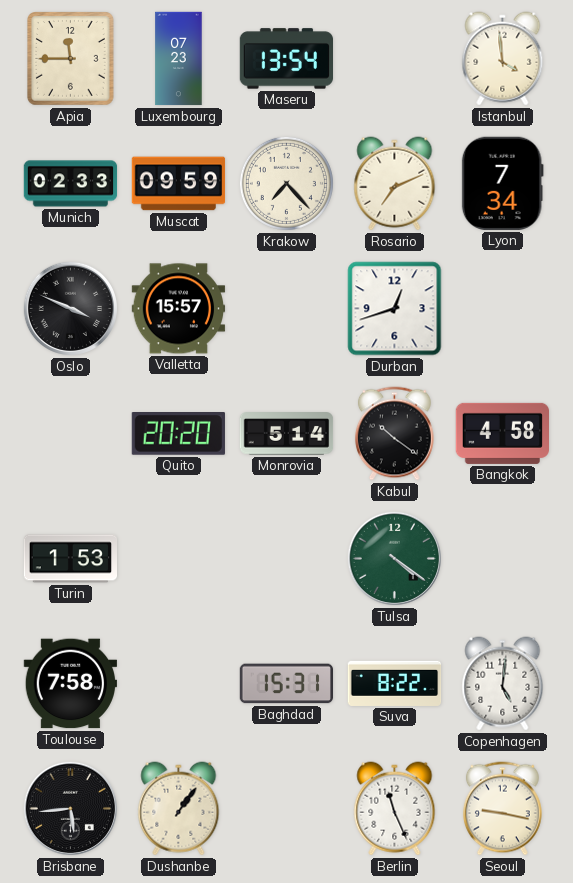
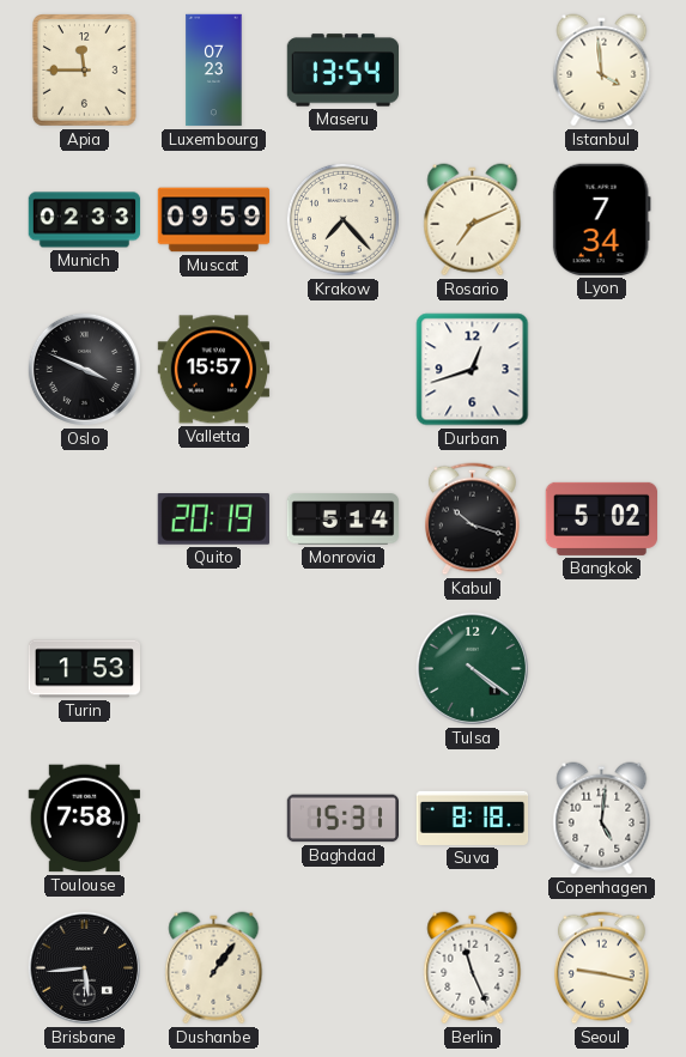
Quito: 20:20 -> 20:19 (213, 520)
Kabul: 10:21 -> 10:18 (472, 520)
Bangkok: 4:58 -> 5:02 (601, 518)
Suva: 8:22 -> 8:18 (473, 818)
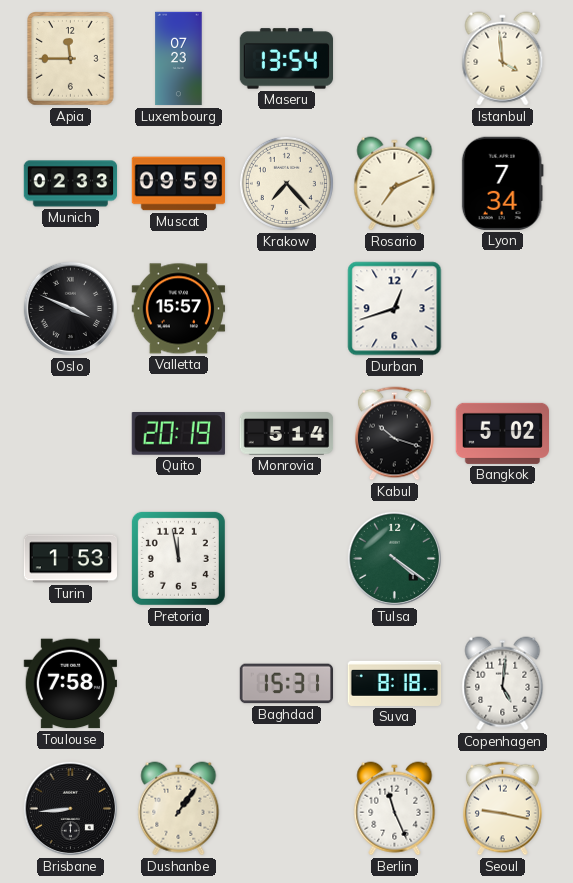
Pretoria: none -> 11:58 (178, 558)
Brisbane: 5:44 -> 8:44 (70, 808)
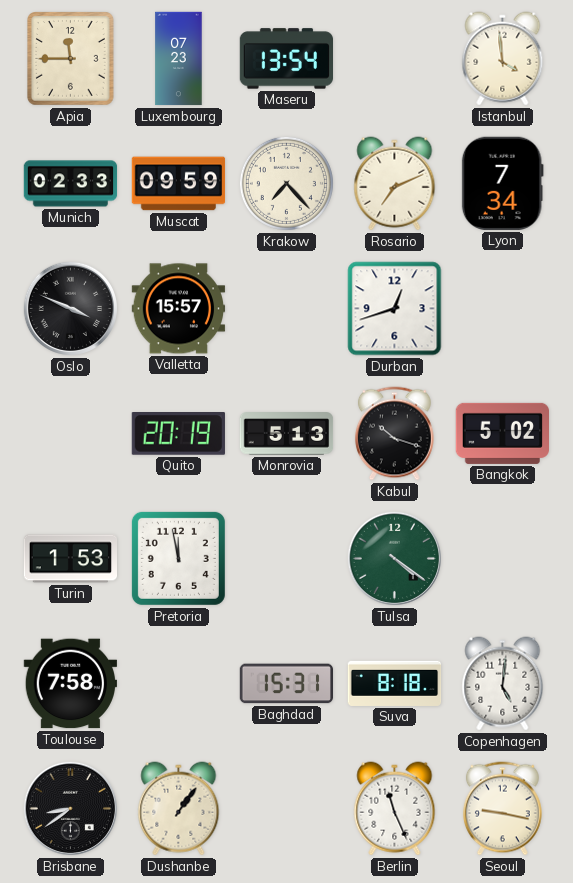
Monrovia: 5:14 -> 5:13 (287, 434)
Brisbane: 8:44 -> 8:39 (70, 808)
